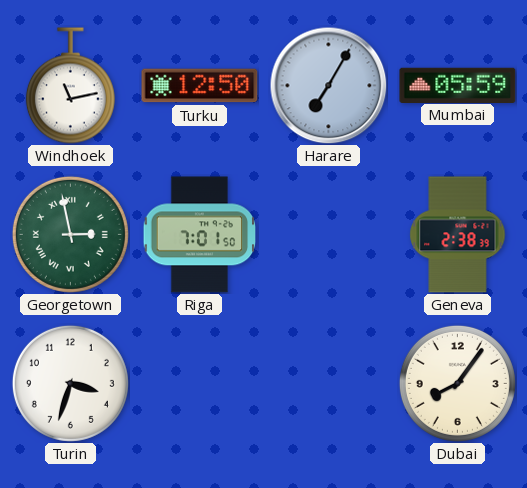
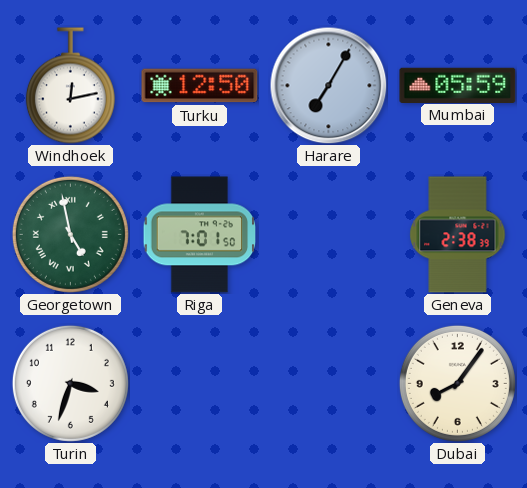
Windhoek: 11:13 -> 12:13 (70, 86)
Georgetown: 2:58 -> 4:58 (70, 234)
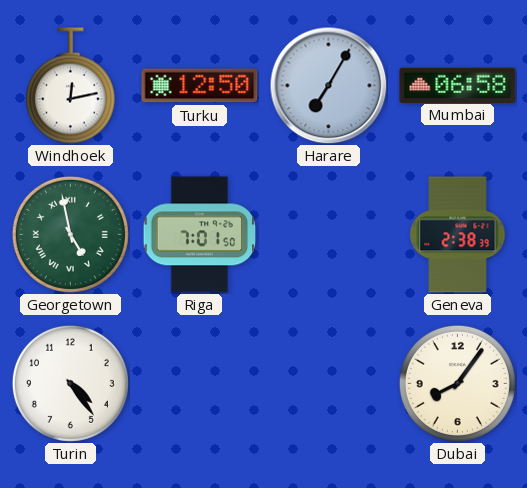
Mumbai: 05:59 -> 06:58 (458, 85)
Turin: 3:33 -> 4:24 (70, 383)
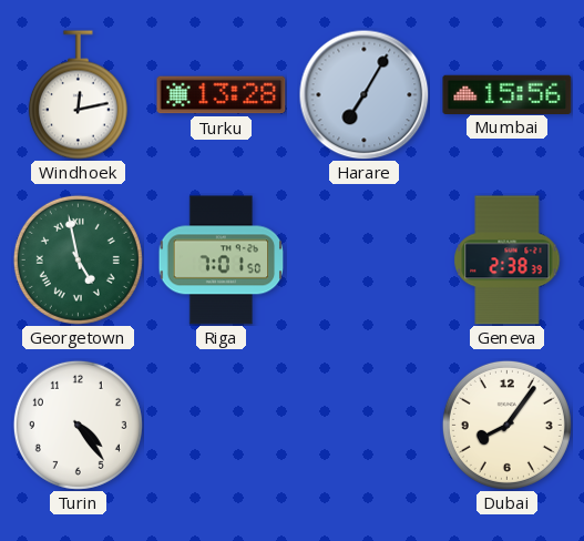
Turku: 12:50 -> 13:28 (222, 95)
Mumbai: 06:58 -> 15:56 (508, 94)
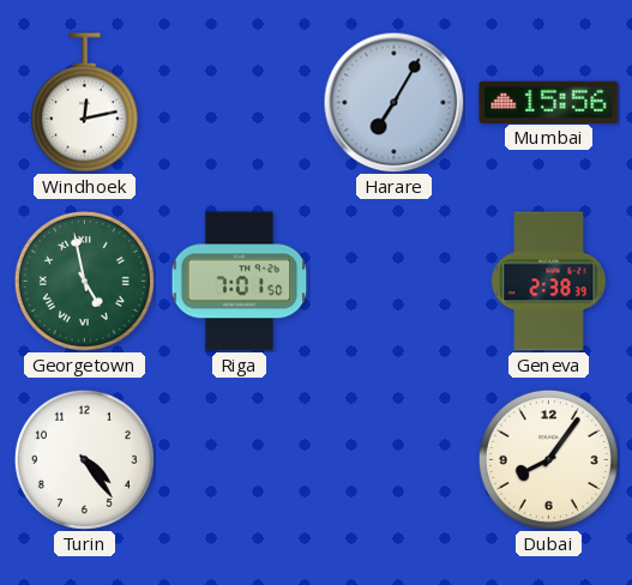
Turku: 13:28 -> none (222, 95)
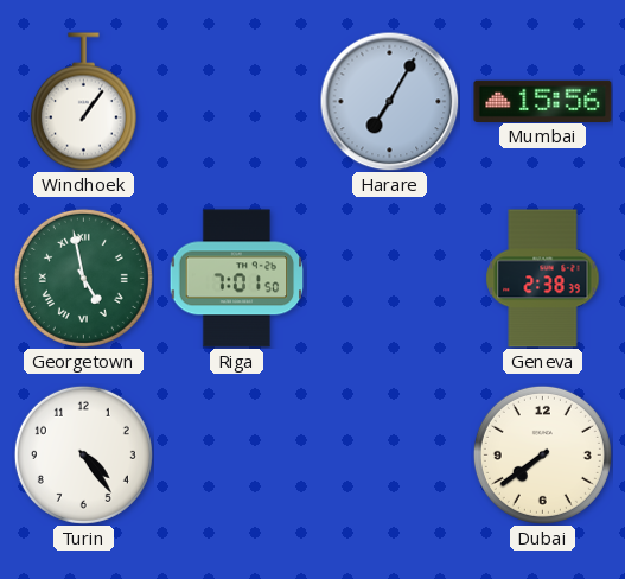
Windhoek: 12:13 -> 1:06 (83, 102)
Dubai: 8:06 -> 7:39 (542, 454)
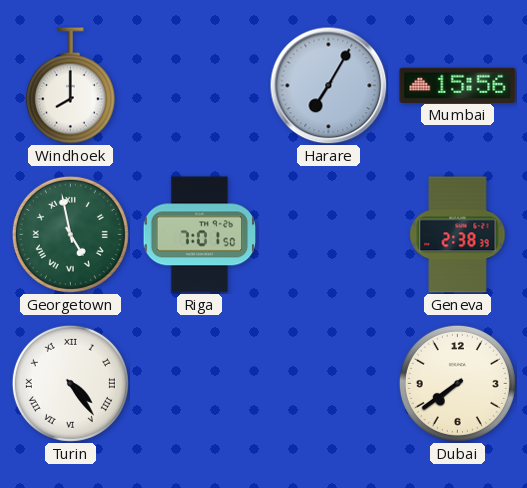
Windhoek: 1:06 -> 8:00 (70, 86)
Turin numerals: Arabic -> Roman (70, 383)
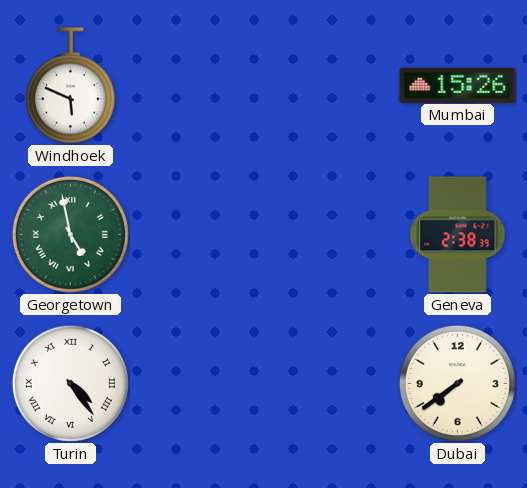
Windhoek: 8:00 -> 5:49 (70, 86)
Harare: 7:05 -> none (328, 85)
Mumbai: 15:56 -> 15:26 (458, 85)
Riga: 7:01 -> none (200, 235)
